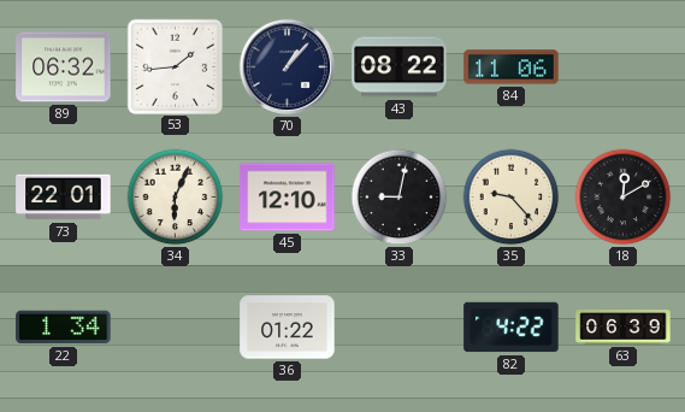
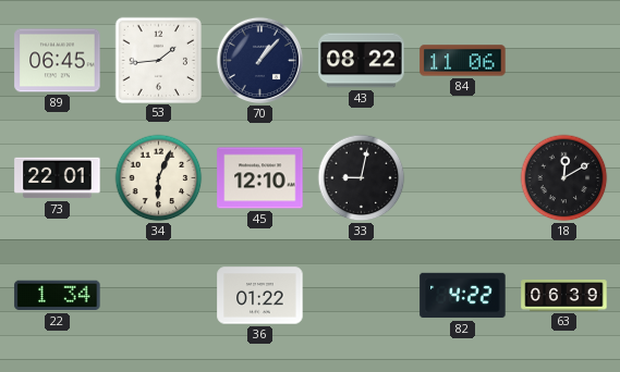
89: 06:32 -> 06:45 (58, 61)
35: 9:23 -> none (512, 198)
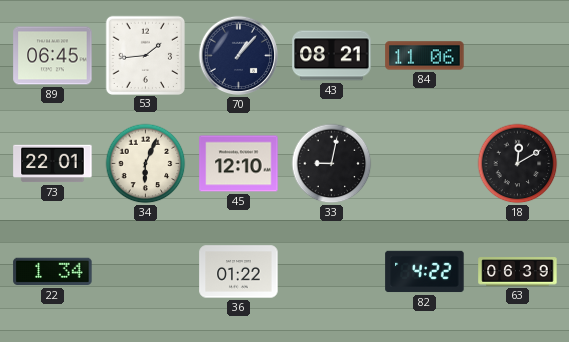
43: 08:22 -> 08:21 (332, 56)
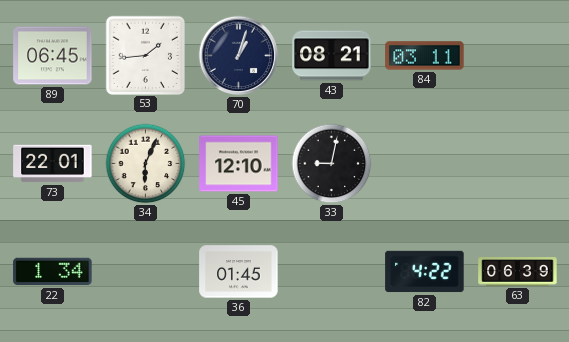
70: 1:07 -> 1:03 (239, 56)
84: 11:06 -> 03:11 (425, 56)
18: 12:10 -> none (518, 164)
36: 01:22 -> 01:45 (239, 272)
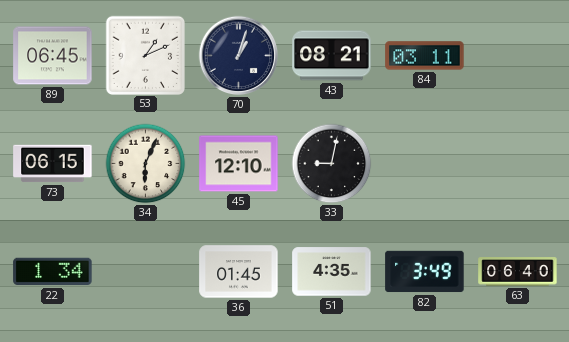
53: 1:44 -> 1:11 (145, 55)
73: 22:01 -> 06:15 (53, 164)
51: none -> 4:35 (332, 272)
82: 4:22 -> 3:49 (425, 272)
63: 06:39 -> 06:40 (518, 272)
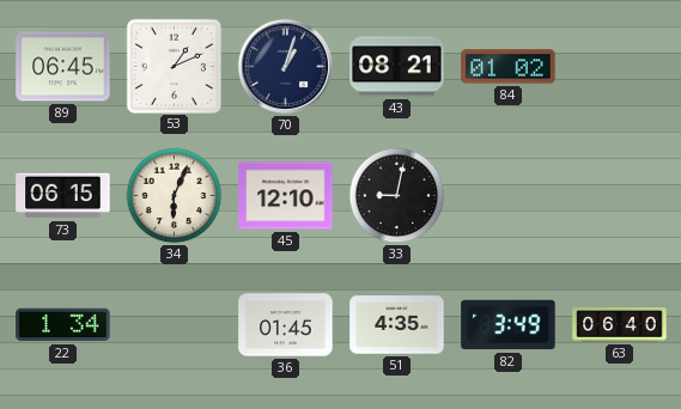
84: 03:11 -> 01:02 (509, 67)
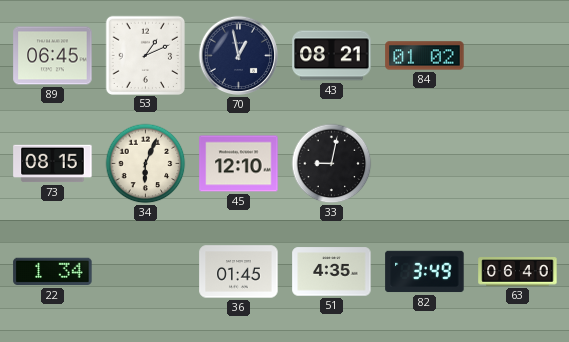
70: 1:03 -> 12:58 (239, 56)
73: 06:15 -> 08:15 (53, 164)
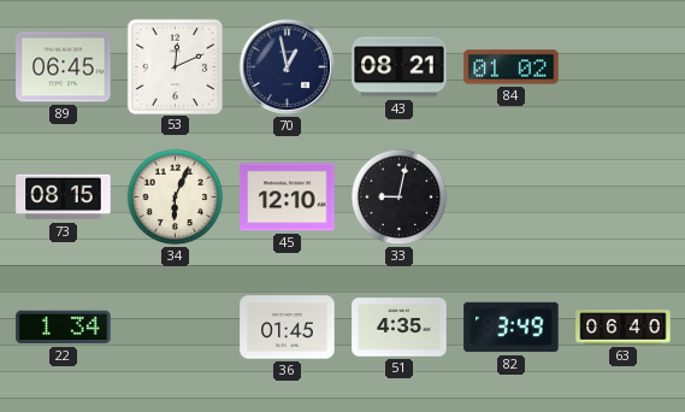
53: 1:11 -> 12:11 (175, 66)
